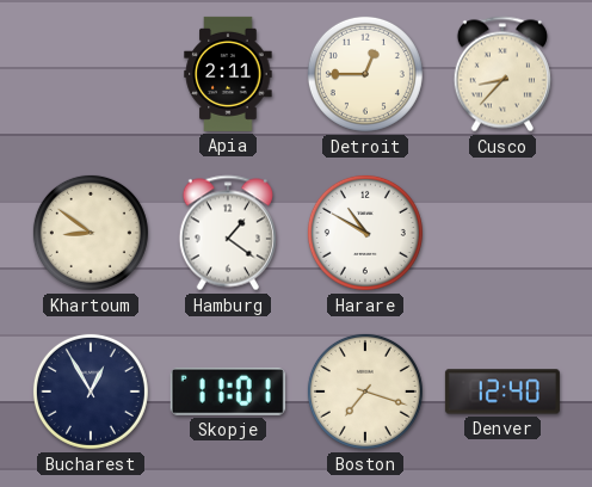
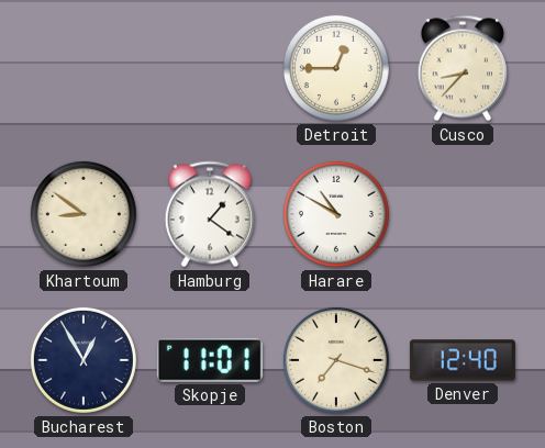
Apia: 2:11 -> none (228, 74)
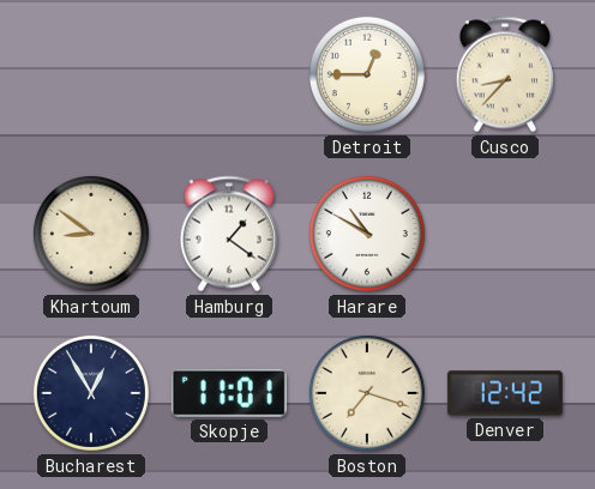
Denver: 12:40 -> 12:42 (505, 393)
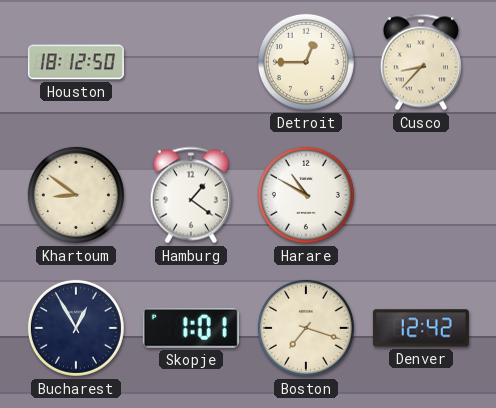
Houston: none -> 18:12 (76, 62)
Skopje: 11:01 -> 1:01 (191, 328)
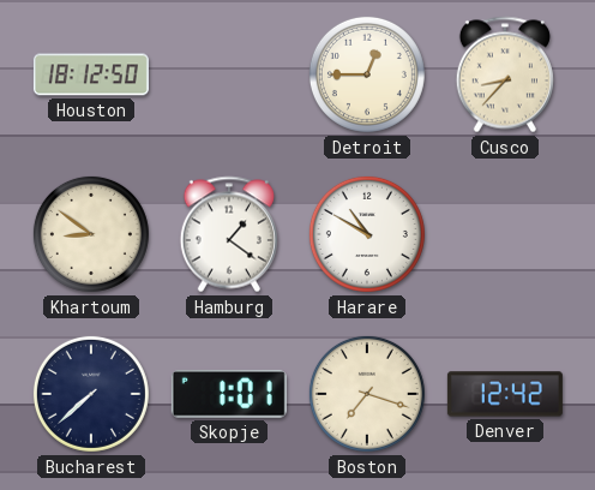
Bucharest: 12:55 -> 7:38 (91, 394)
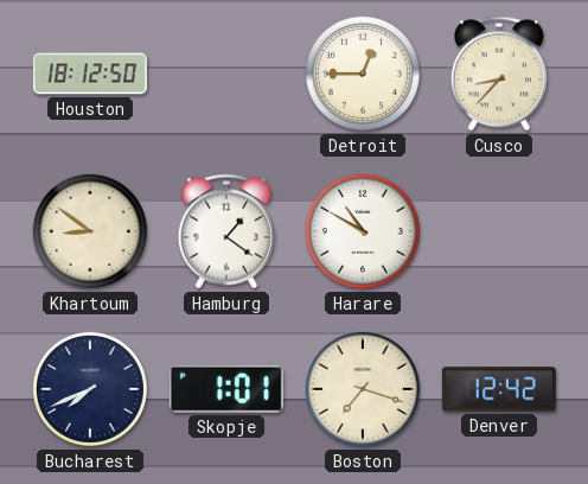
Bucharest: 7:38 -> 7:41 (90, 389)
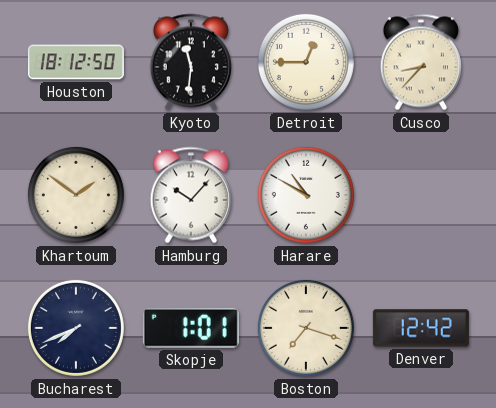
Kyoto: none -> 11:31 (191, 62)
Khartoum: 8:51 -> 1:51 (76, 195)
Hamburg: 1:21 -> 10:07 (191, 195)
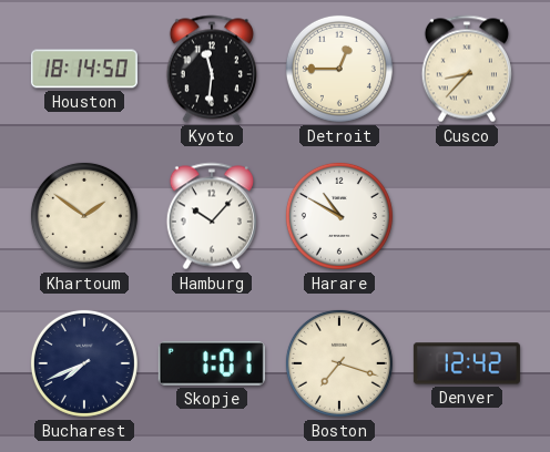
Houston: 18:12 -> 18:14 (84, 69)
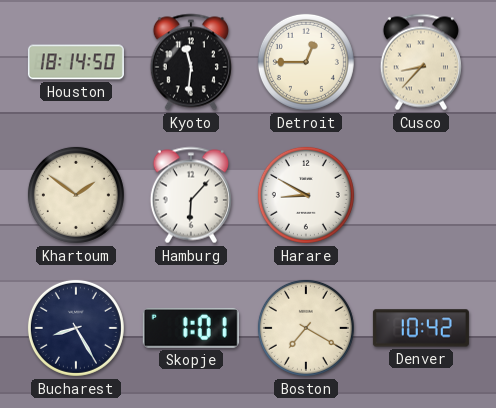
Hamburg: 10:07 -> 6:07 (191, 195)
Harare: 10:50 -> 8:50 (306, 195)
Bucharest: 7:41 -> 8:25 (76, 328)
Boston: 7:18 -> 7:20 (306, 328)
Denver: 12:42 -> 10:42 (421, 328)
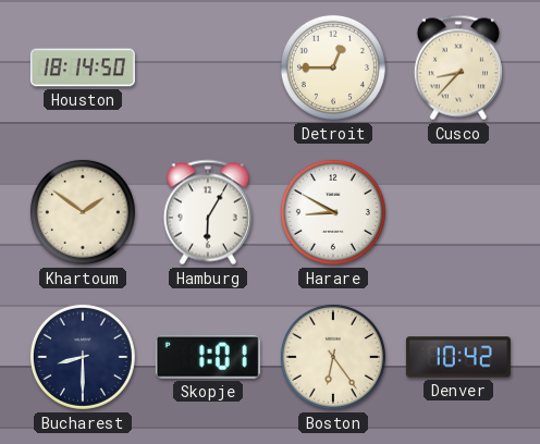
Kyoto: 11:31 -> none (191, 62)
Hamburg: 6:07 -> 6:05 (208, 212)
Bucharest: 8:25 -> 8:30 (83, 357)
Boston: 7:20 -> 6:24 (333, 357)
